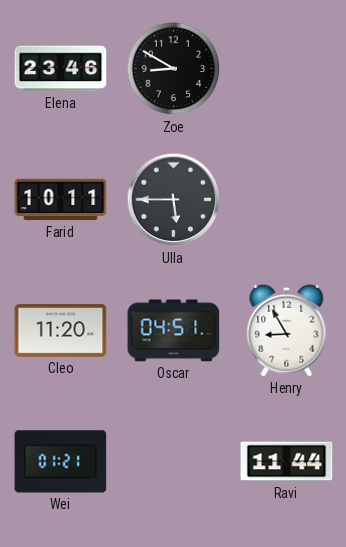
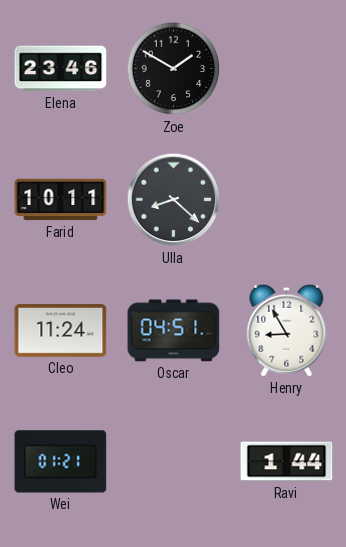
Zoe: 8:50 -> 1:50 (174, 69)
Ulla: 5:45 -> 8:22 (174, 200)
Cleo: 11:20 -> 11:24 (61, 331)
Ravi: 11:44 -> 1:44 (287, 462)
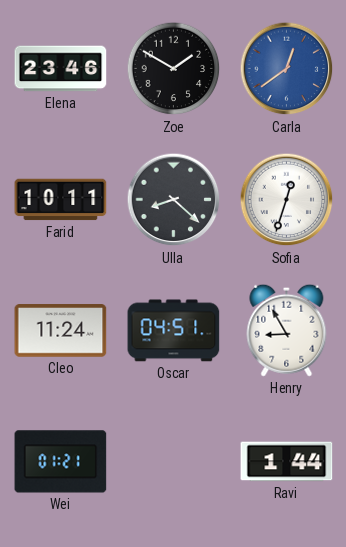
Carla: none -> 12:39 (287, 69)
Sofia: none -> 12:33 (287, 200)
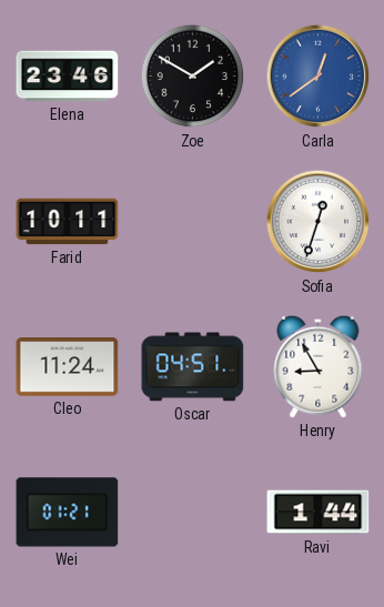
Ulla: 8:22 -> none (174, 200)
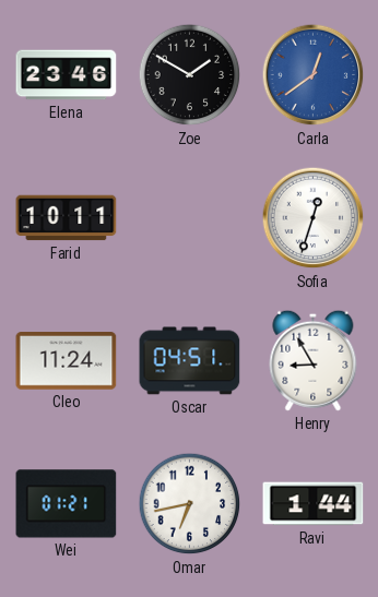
Omar: none -> 6:43 (190, 504)
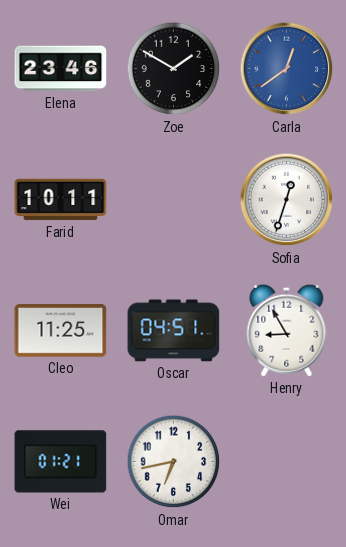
Cleo: 11:24 -> 11:25 (61, 331)
Ravi: 1:44 -> none (314, 504)
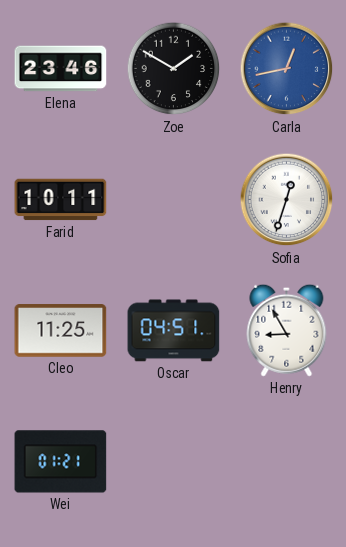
Carla: 12:39 -> 12:43 (287, 69)
Omar: 6:43 -> none (174, 462)
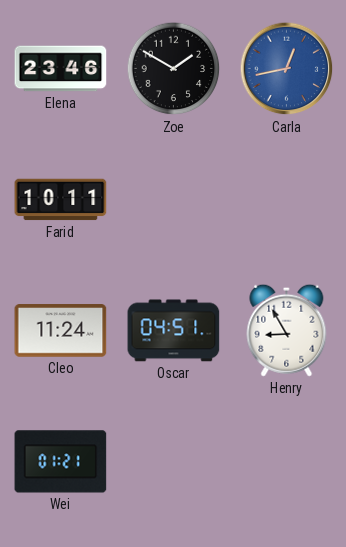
Sofia: 12:33 -> none (287, 200)
Cleo: 11:25 -> 11:24 (61, 331)
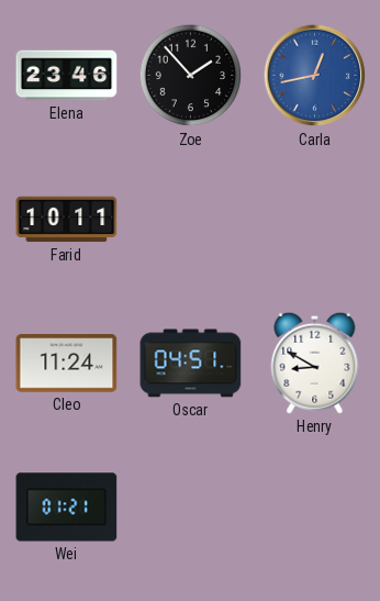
Zoe: 1:50 -> 1:53 (191, 76)
Henry: 8:55 -> 8:50 (315, 363)
